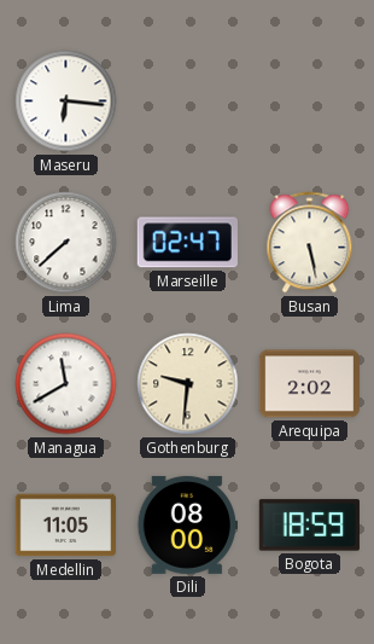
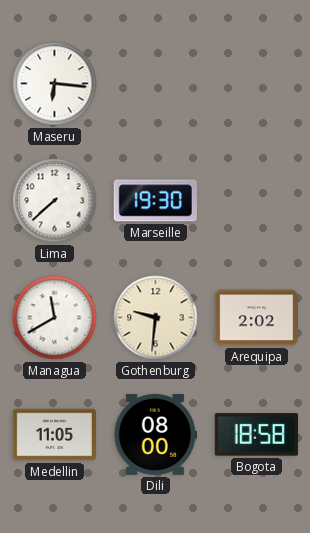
Marseille: 02:47 -> 19:30 (155, 201)
Busan: 5:28 -> none (310, 243)
Bogota: 18:59 -> 18:58 (256, 435)
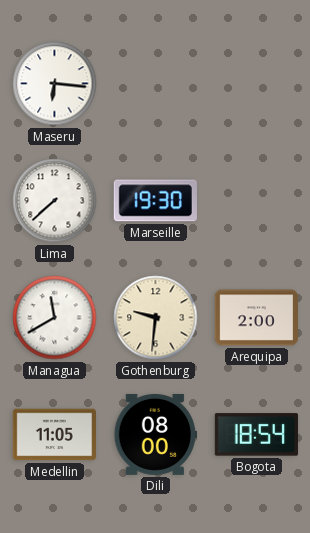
Arequipa: 2:02 -> 2:00 (256, 318)
Bogota: 18:58 -> 18:54 (256, 435)
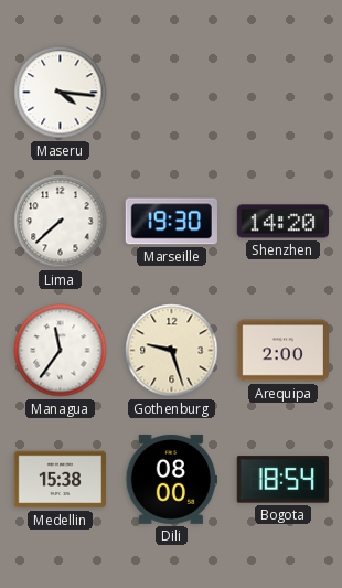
Maseru: 6:16 -> 4:16 (61, 93)
Shenzhen: none -> 14:20 (282, 222)
Managua: 11:40 -> 11:36 (61, 351)
Gothenburg: 9:31 -> 9:27 (172, 351)
Medellin: 11:05 -> 15:38 (60, 480)
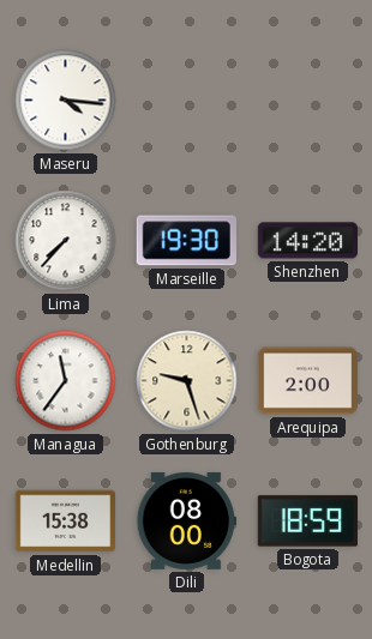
Lima: 7:38 -> 7:37 (66, 241)
Bogota: 18:54 -> 18:59 (307, 522)
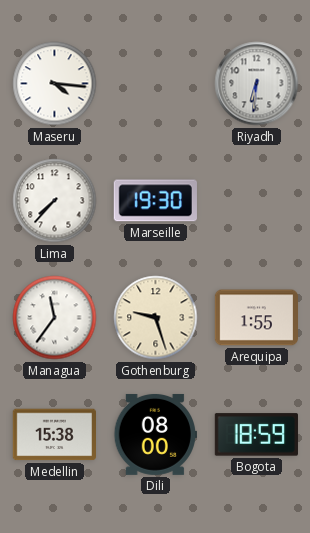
Riyadh: none -> 6:31 (257, 84)
Shenzhen: 14:20 -> none (307, 241)
Arequipa: 2:00 -> 1:55 (256, 318)
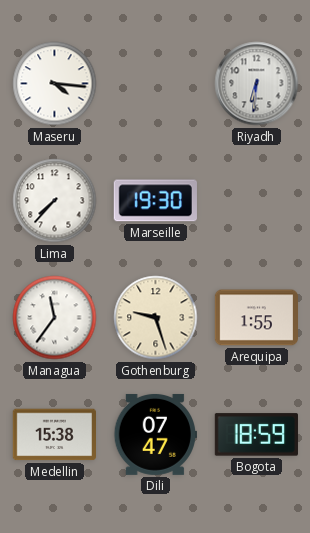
Dili: 08:00 -> 07:47 (155, 434)
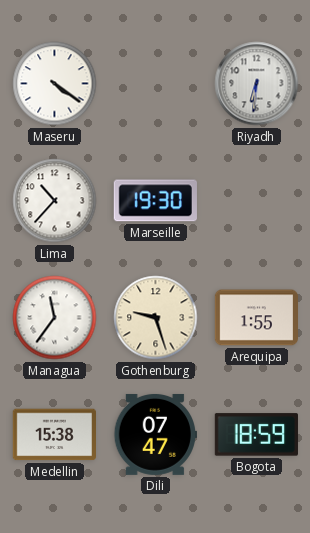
Maseru: 4:16 -> 4:21 (55, 84)
Lima: 7:37 -> 10:37 (55, 201)
